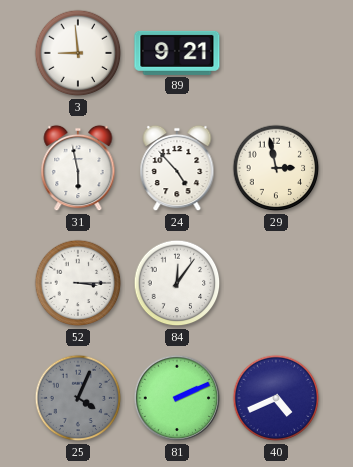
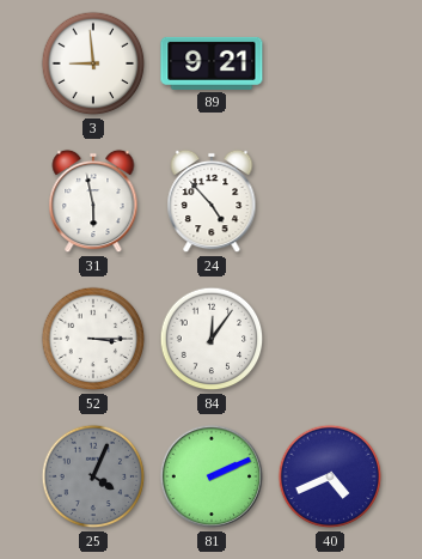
29: 2:58 -> none (276, 168)
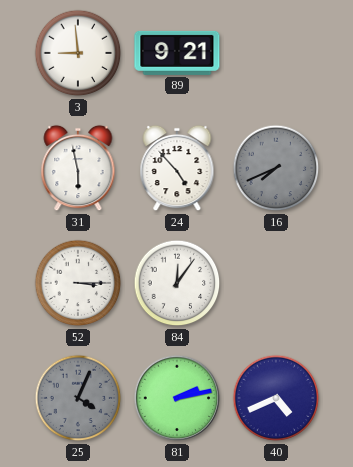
16: none -> 7:41 (276, 168)
81: 2:11 -> 2:13 (177, 398)
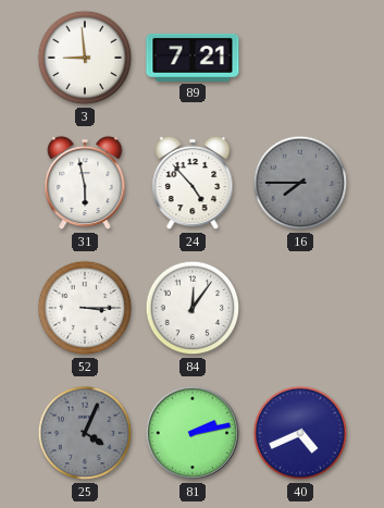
89: 9:21 -> 7:21 (193, 58)
16: 7:41 -> 7:45 (300, 183)
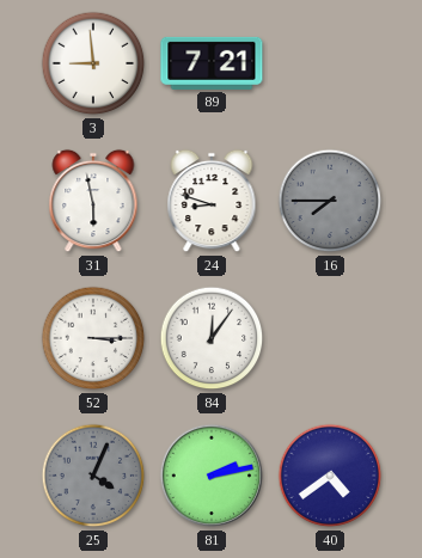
24: 4:53 -> 8:48 (212, 201)
40: 4:41 -> 4:39 (330, 476)
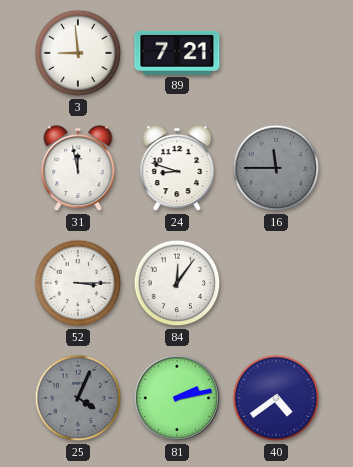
31: 5:58 -> 11:58 (78, 168)
16: 7:45 -> 11:45 (276, 168)
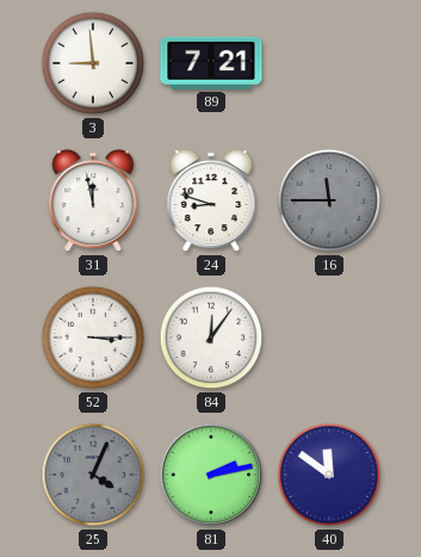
40: 4:39 -> 11:51 (329, 475)
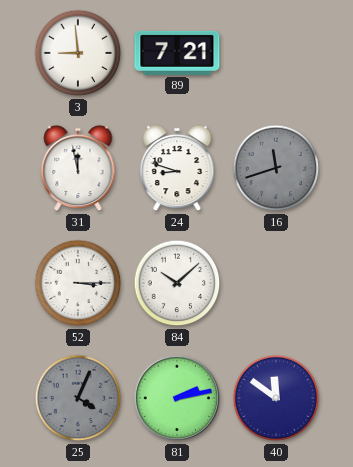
16: 11:45 -> 11:42 (276, 168)
84: 12:06 -> 10:08 (177, 283)
